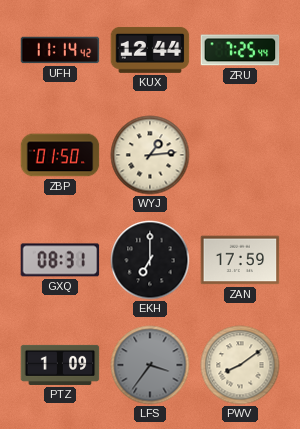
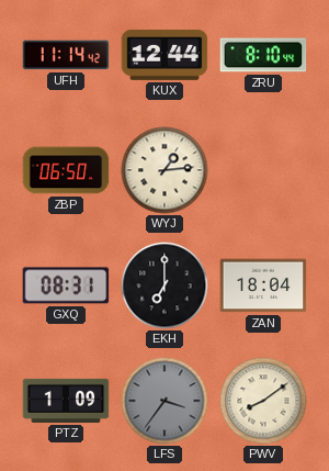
ZRU: 7:25 -> 8:10 (263, 55)
ZBP: 01:50 -> 06:50 (66, 170)
ZAN: 17:59 -> 18:04 (263, 285)
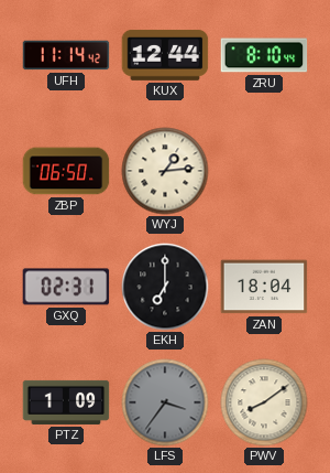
GXQ: 08:31 -> 02:31 (66, 287)
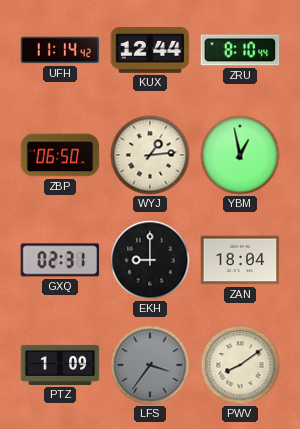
YBM: none -> 12:58 (240, 155)
EKH: 7:00 -> 9:00 (150, 260)
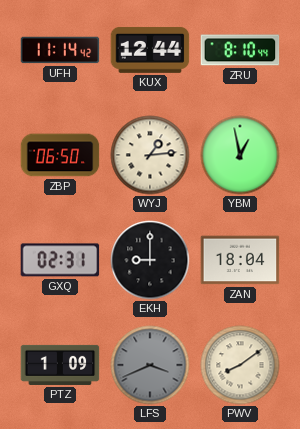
LFS: 3:36 -> 3:41 (150, 365)
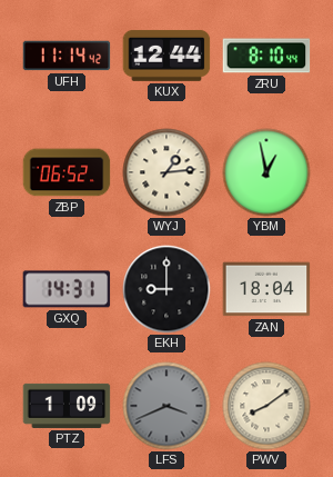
ZBP: 06:50 -> 06:52 (67, 172)
GXQ: 02:31 -> 14:31 (67, 289)
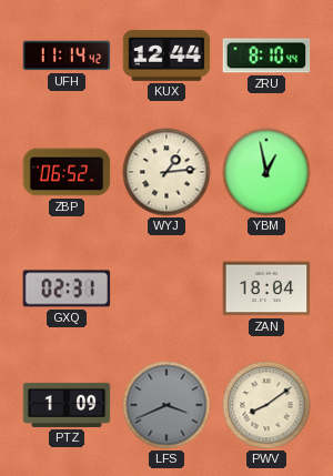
GXQ: 14:31 -> 02:31 (67, 288)
EKH: 9:00 -> none (167, 289)
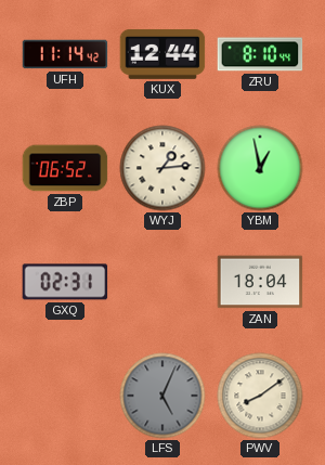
PTZ: 1:09 -> none (67, 405)
LFS: 3:41 -> 5:04 (162, 396)
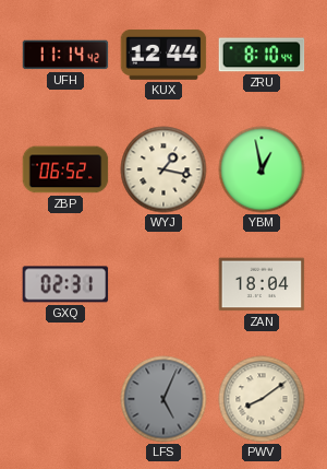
WYJ: 1:14 -> 1:17 (163, 169)
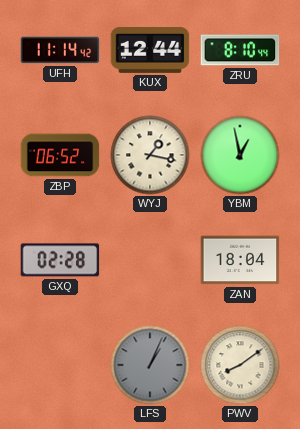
GXQ: 02:31 -> 02:28 (60, 260)
LFS: 5:04 -> 1:04 (150, 365)
